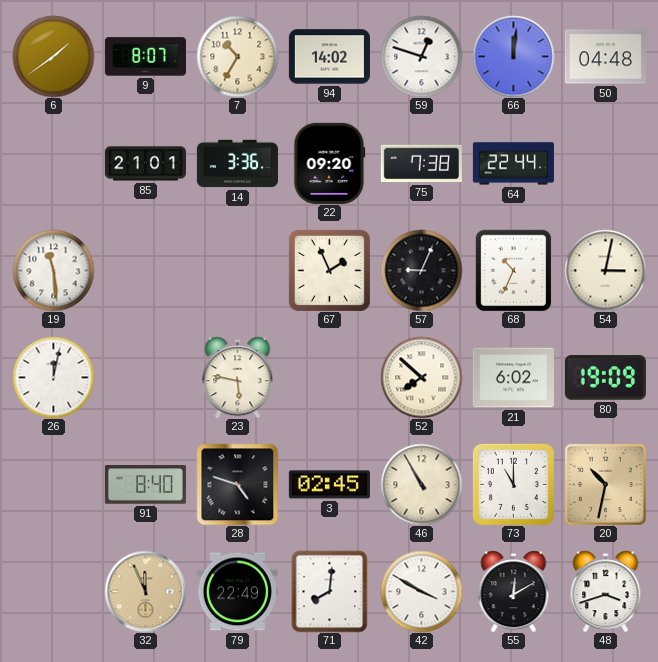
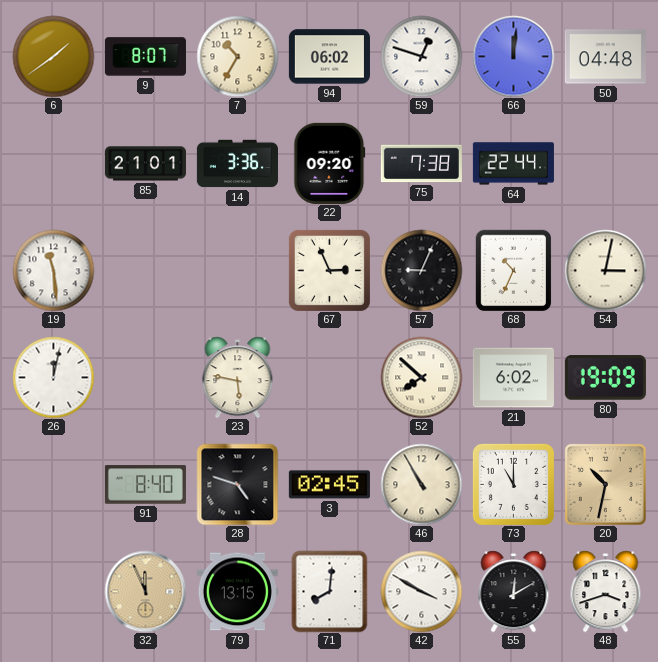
94: 14:02 -> 06:02 (329, 57)
67: 1:56 -> 2:56 (329, 270)
79: 22:49 -> 13:15 (237, 592)
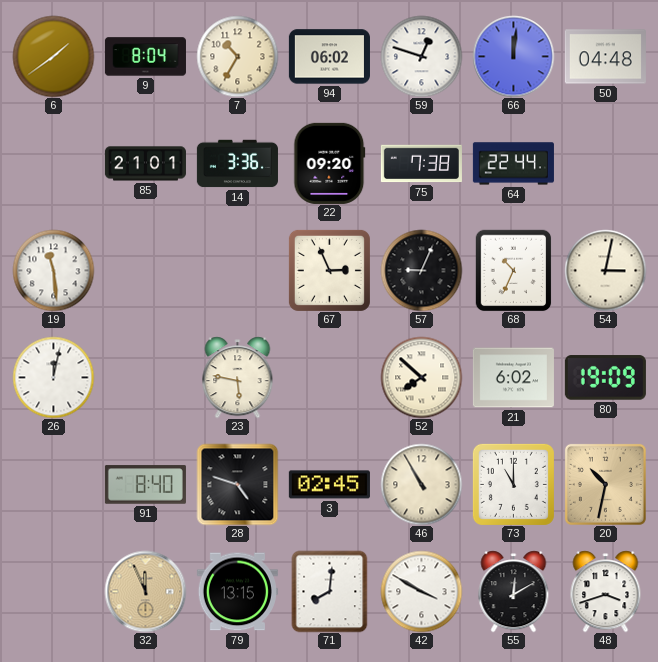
9: 8:07 -> 8:04 (145, 57)
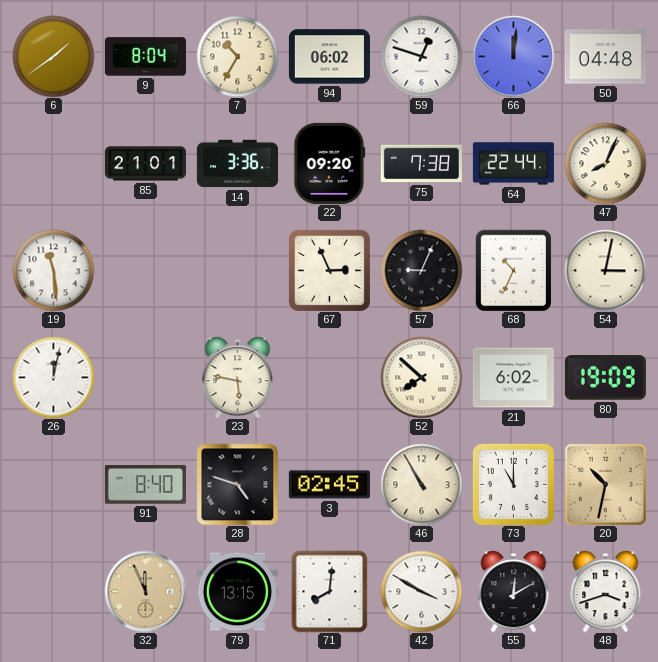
47: none -> 8:04 (605, 163)
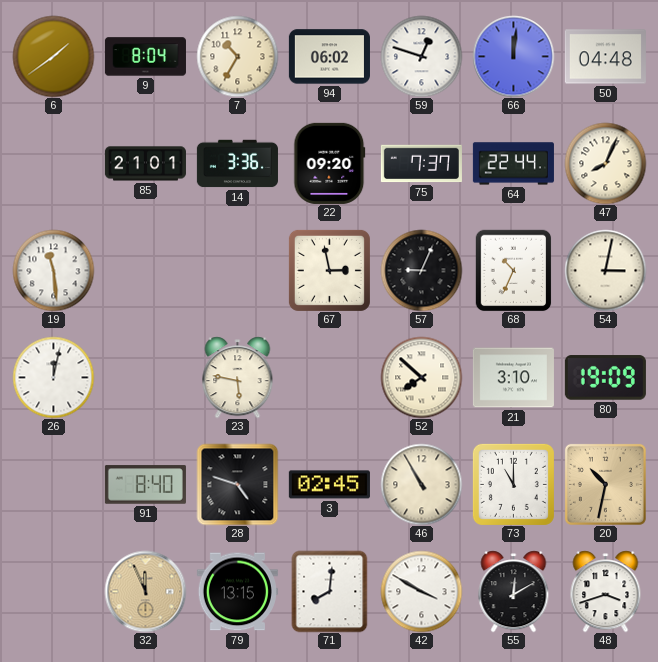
75: 7:38 -> 7:37 (421, 164)
67: 2:56 -> 2:58 (329, 270)
21: 6:02 -> 3:10 (513, 378)
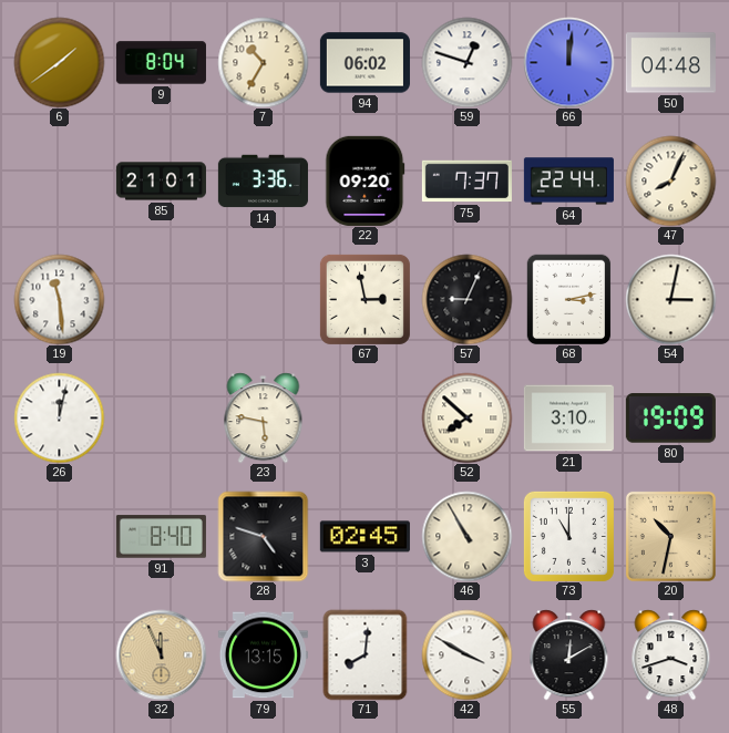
68: 10:34 -> 3:13 (569, 299)
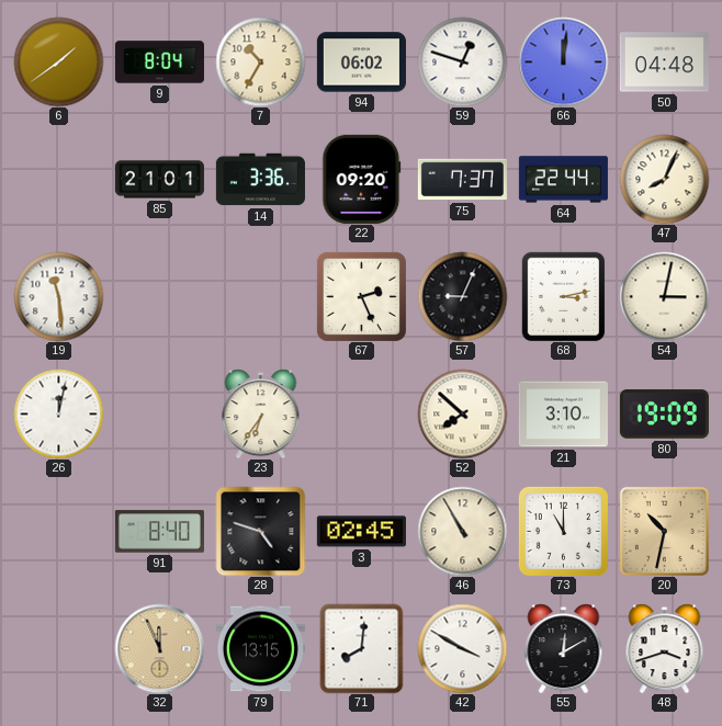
67: 2:58 -> 2:26 (361, 296)
23: 5:47 -> 6:36 (261, 413)
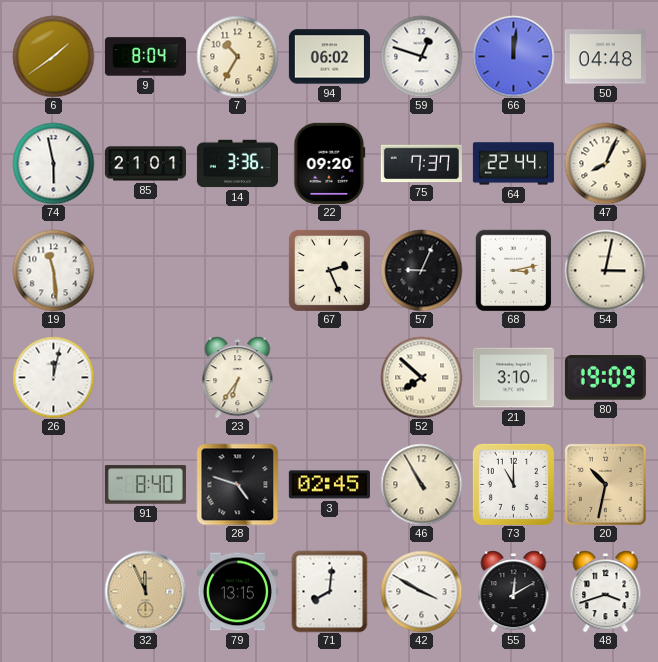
74: none -> 5:58 (53, 163)
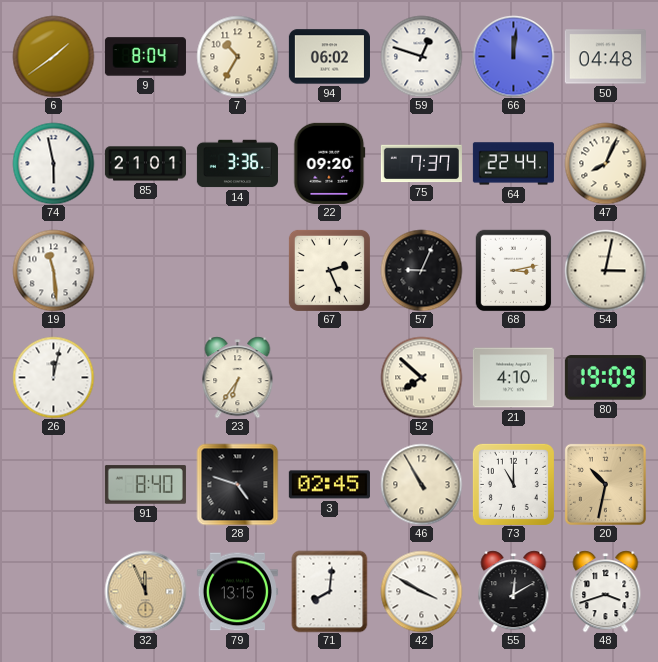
21: 3:10 -> 4:10 (513, 378)
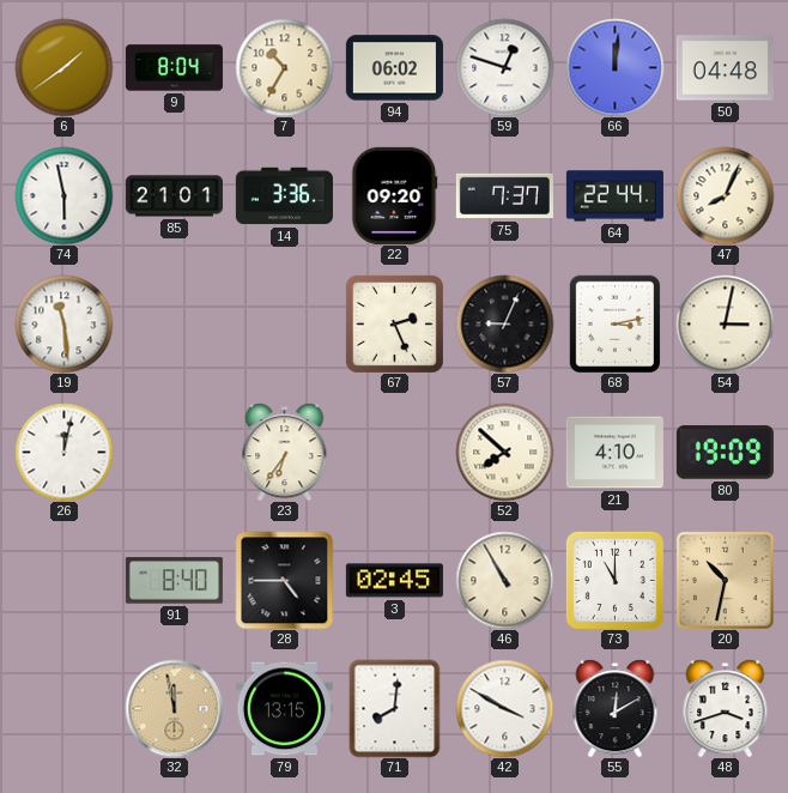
28: 4:48 -> 4:45 (284, 580)
32: 11:56 -> 11:58 (174, 708)
